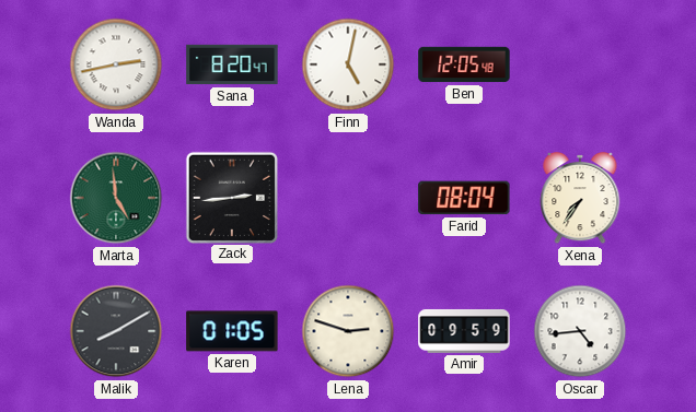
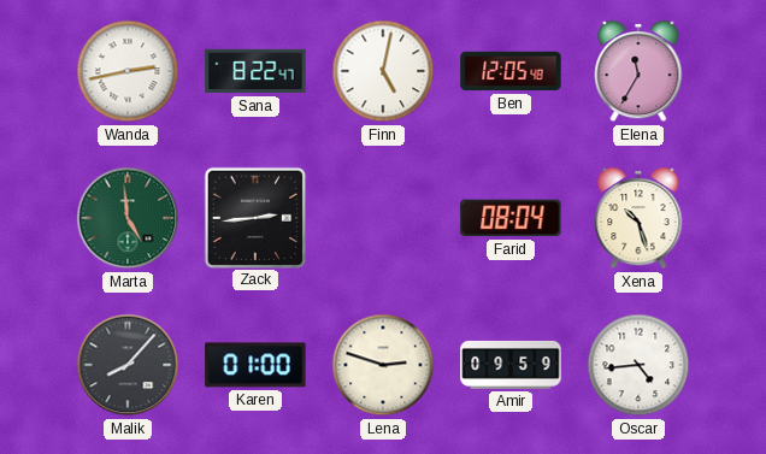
Sana: 8:20 -> 8:22 (255, 71)
Elena: none -> 11:35 (638, 71)
Xena: 7:36 -> 10:27 (638, 218)
Malik: 8:10 -> 8:07 (128, 365)
Karen: 01:05 -> 01:00 (255, 365)
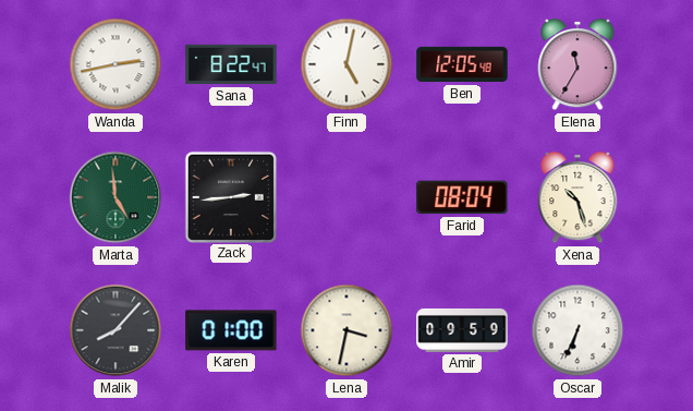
Lena: 2:48 -> 3:32 (346, 330)
Oscar: 4:44 -> 6:34 (577, 330)
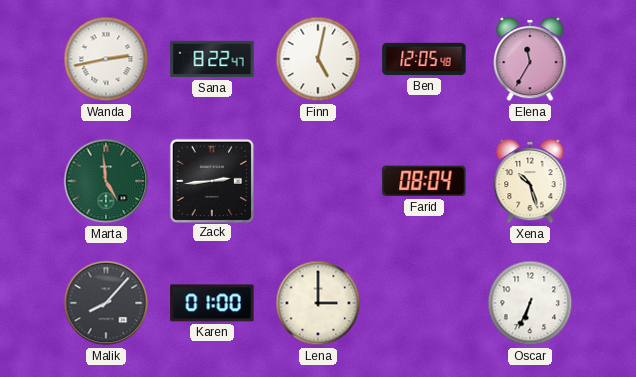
Lena: 3:32 -> 3:00 (318, 303)
Amir: 09:59 -> none (462, 330)
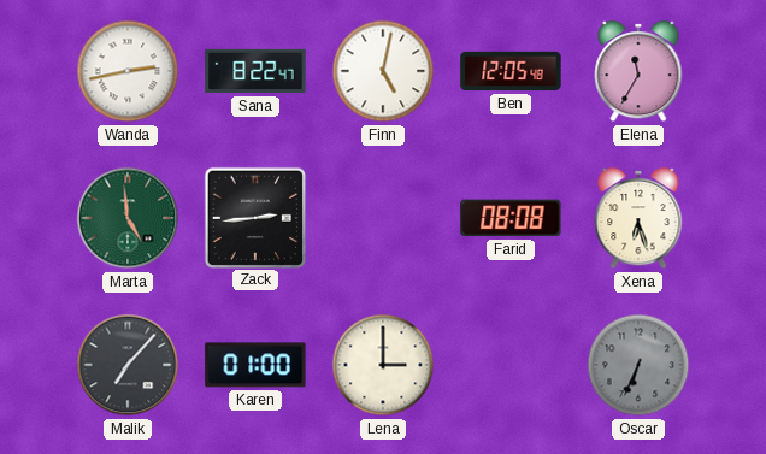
Farid: 08:04 -> 08:08 (511, 218)
Xena: 10:27 -> 6:27 (638, 218)
Malik: 8:07 -> 7:07 (128, 365)
Oscar dial: white -> grey (638, 365)
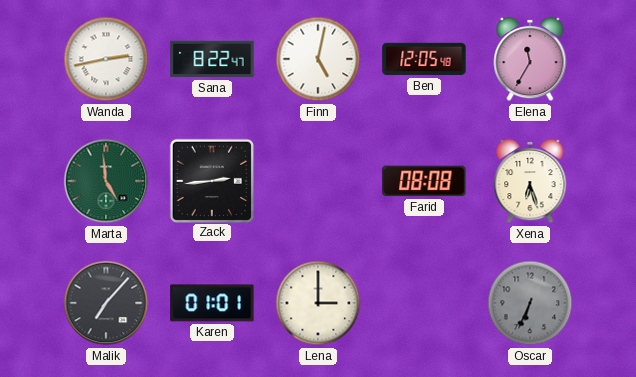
Karen: 01:00 -> 01:01 (212, 303)
